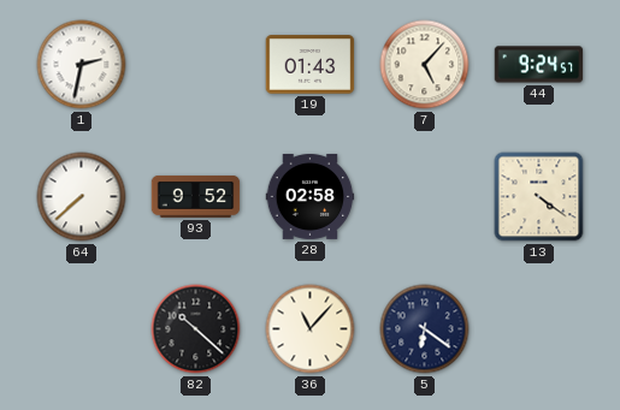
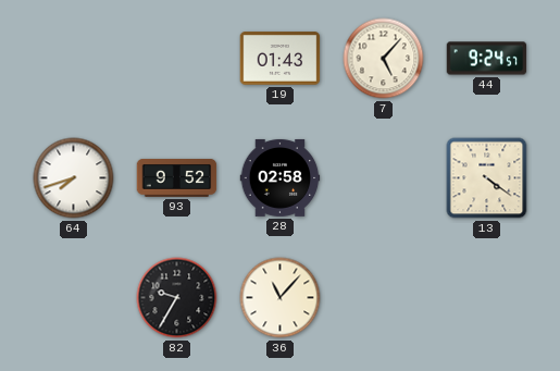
1: 2:32 -> none (82, 65)
64: 7:38 -> 7:42 (74, 178)
82: 10:22 -> 9:35 (177, 298)
5: 6:21 -> none (425, 329)
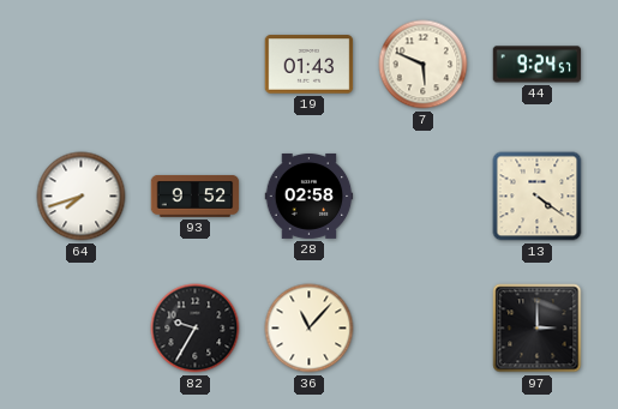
7: 5:07 -> 5:49 (424, 65)
97: none -> 3:00 (538, 329)
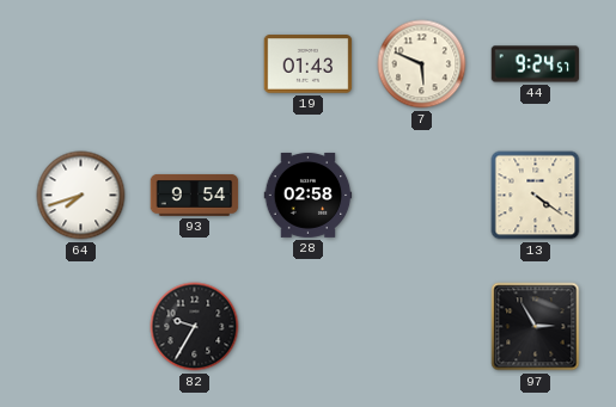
93: 9:52 -> 9:54 (195, 195)
36: 11:07 -> none (310, 329)
97: 3:00 -> 2:55 (536, 327)
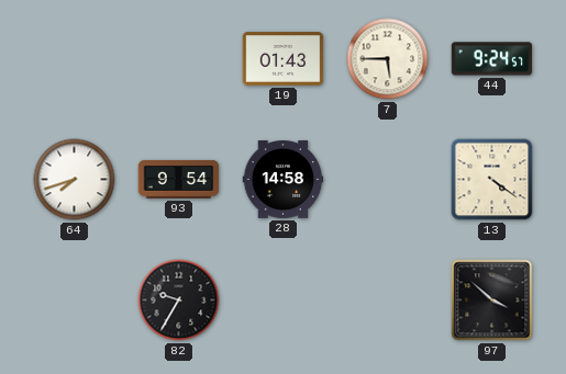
7: 5:49 -> 5:45 (388, 59)
28: 02:58 -> 14:58 (284, 179)
97: 2:55 -> 3:52 (492, 301)
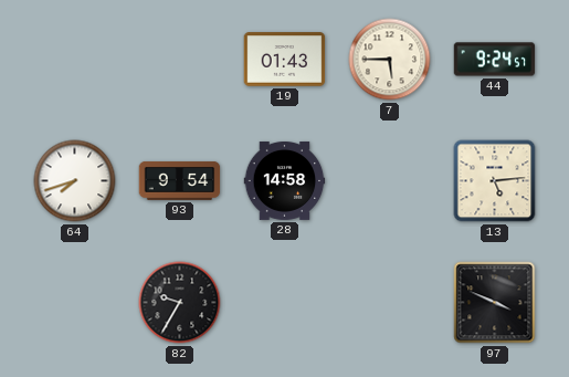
13: 4:21 -> 5:14 (495, 181)
97: 3:52 -> 3:49 (495, 303)
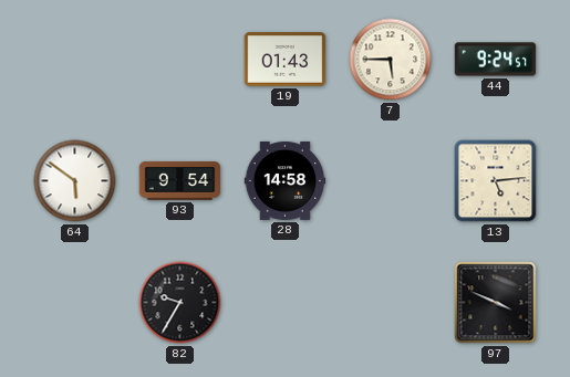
64: 7:42 -> 5:51 (75, 181)
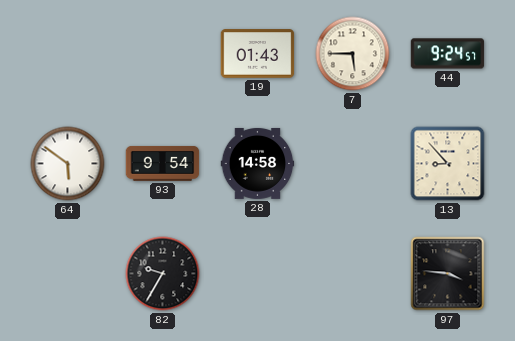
13: 5:14 -> 8:53 (448, 164)
97: 3:49 -> 3:46 (448, 274)
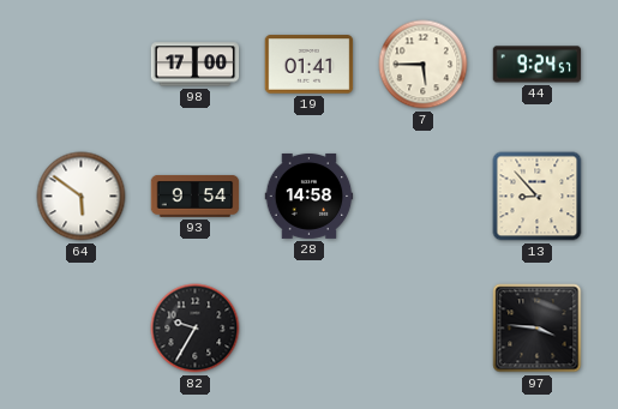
98: none -> 17:00 (196, 65)
19: 01:43 -> 01:41 (310, 65)
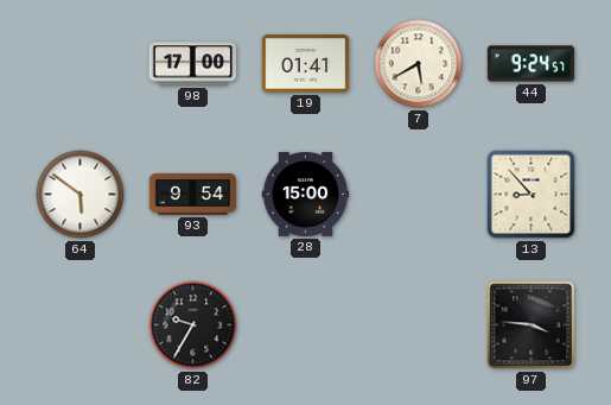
7: 5:45 -> 5:40 (419, 64)
28: 14:58 -> 15:00 (306, 194)
